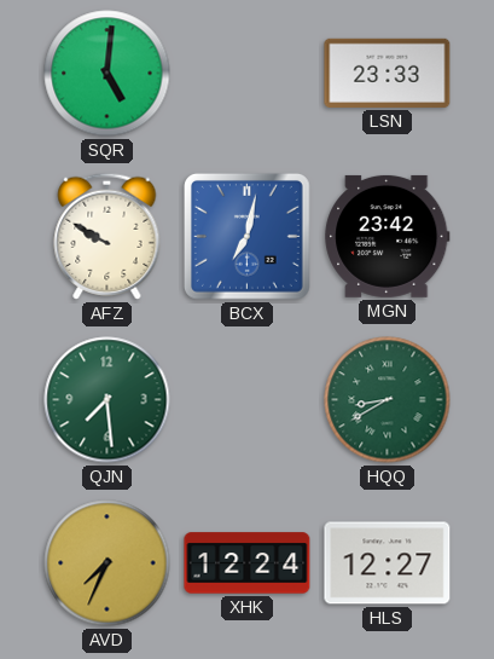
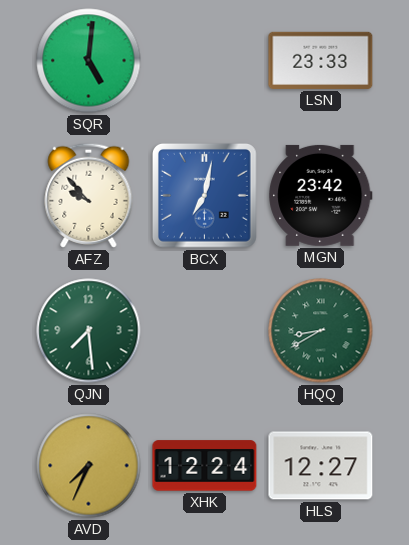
AFZ: 9:50 -> 9:53 (89, 195)
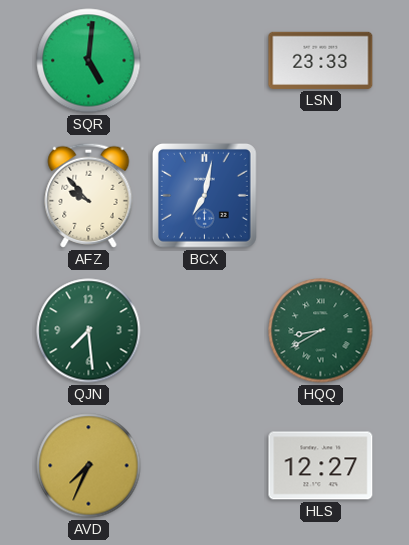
MGN: 23:42 -> none (321, 195)
XHK: 12:24 -> none (205, 466)
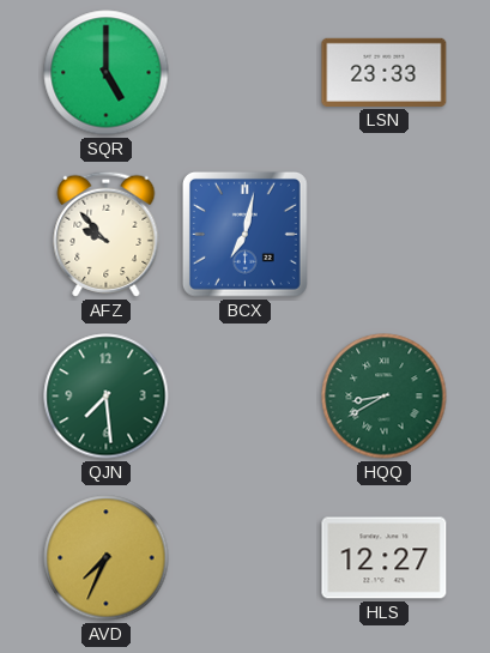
SQR: 5:01 -> 5:00 (107, 73)
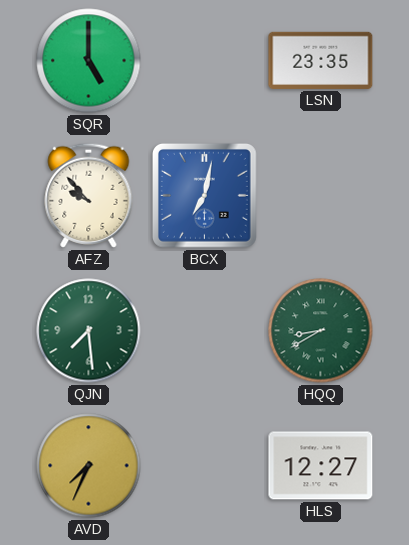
LSN: 23:33 -> 23:35 (321, 60)
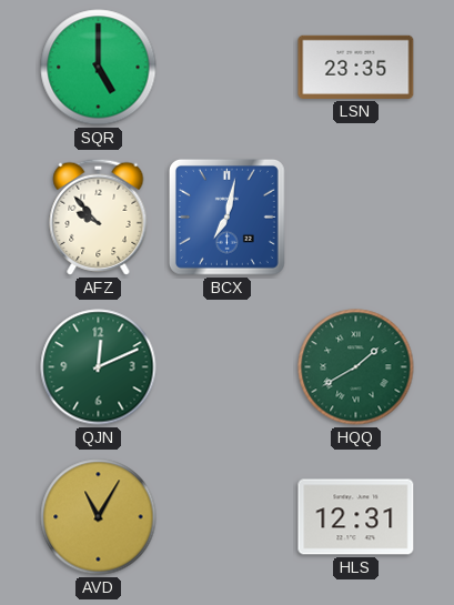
QJN: 7:29 -> 12:11 (99, 367)
HQQ: 8:40 -> 1:40 (356, 367)
AVD: 7:34 -> 11:05 (99, 517)
HLS: 12:27 -> 12:31 (356, 517)
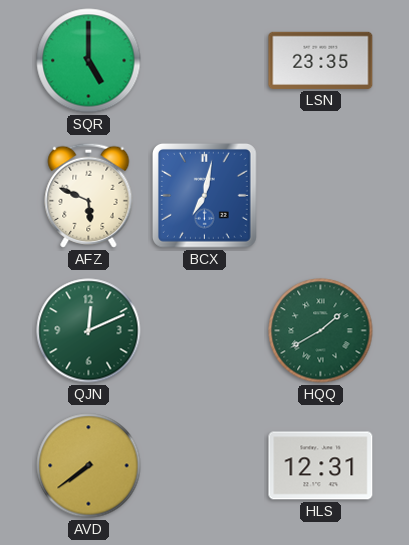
AFZ: 9:53 -> 5:49 (89, 195)
AVD: 11:05 -> 7:39 (89, 466)
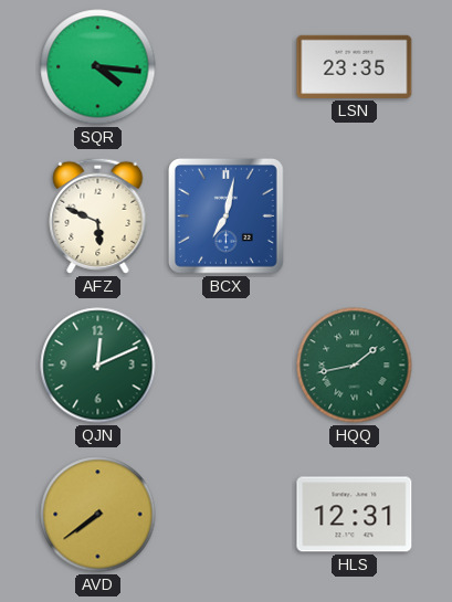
SQR: 5:00 -> 4:16 (98, 67)
HQQ: 1:40 -> 1:43 (355, 366)
